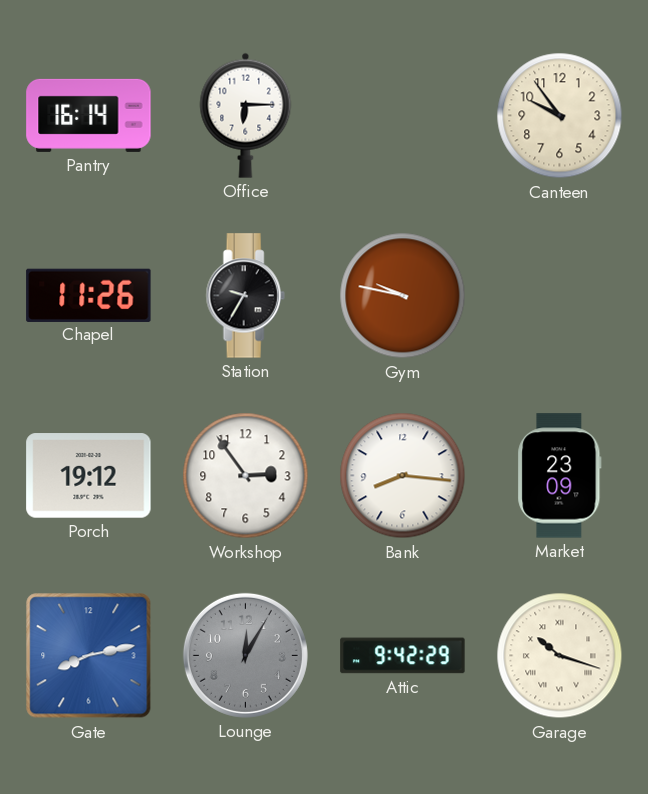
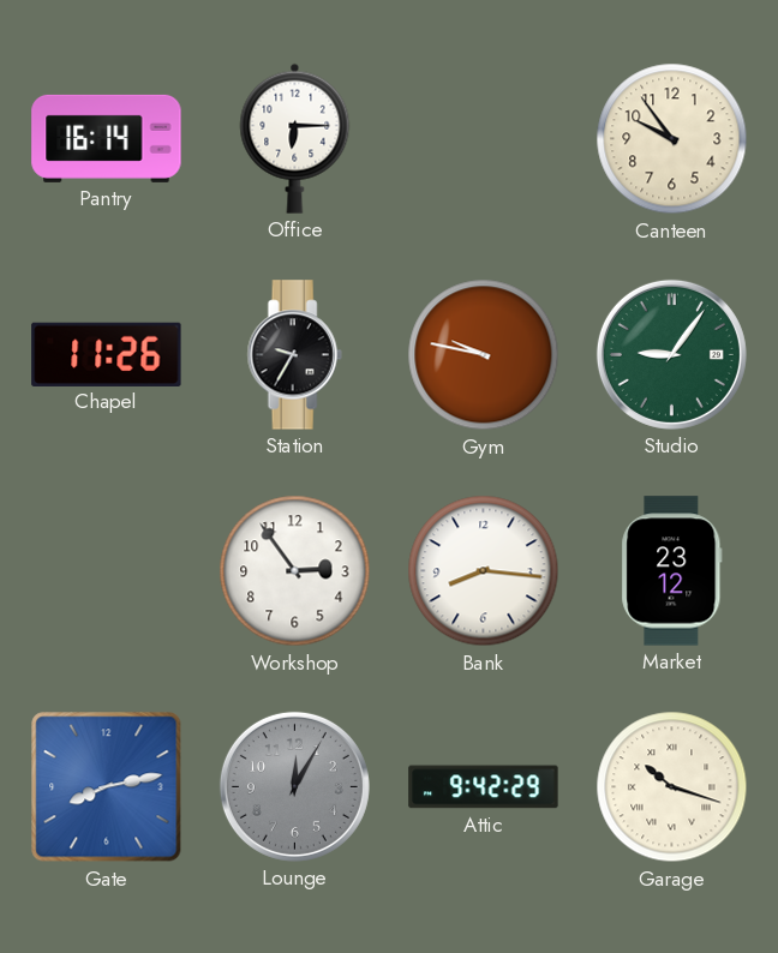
Studio: none -> 9:06 (671, 354)
Porch: 19:12 -> none (89, 476)
Market: 23:09 -> 23:12 (672, 571)
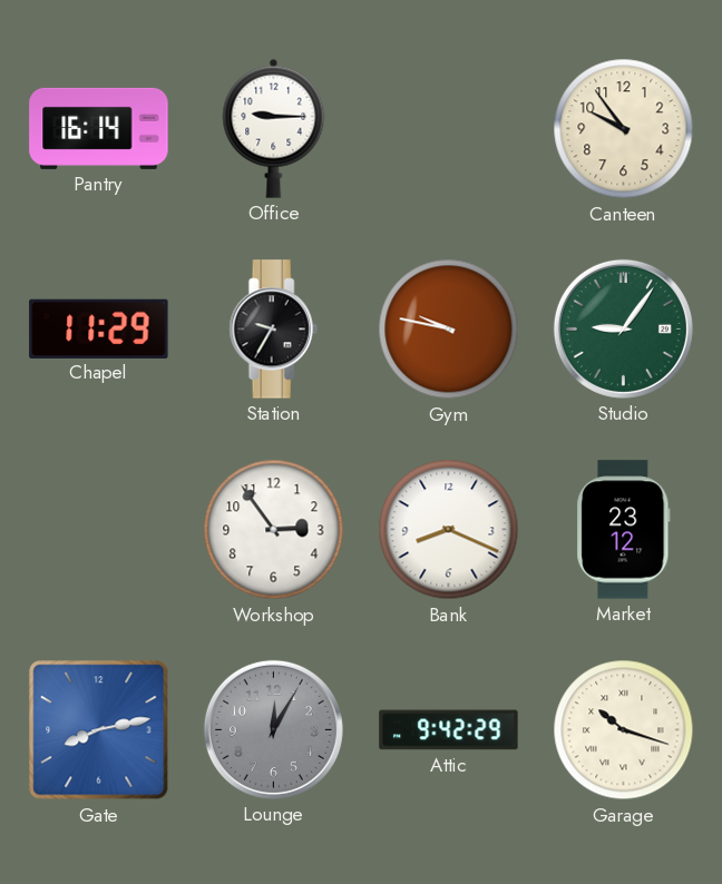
Office: 6:15 -> 9:15 (274, 128)
Chapel: 11:26 -> 11:29 (99, 328)
Bank: 8:16 -> 8:19 (449, 530)
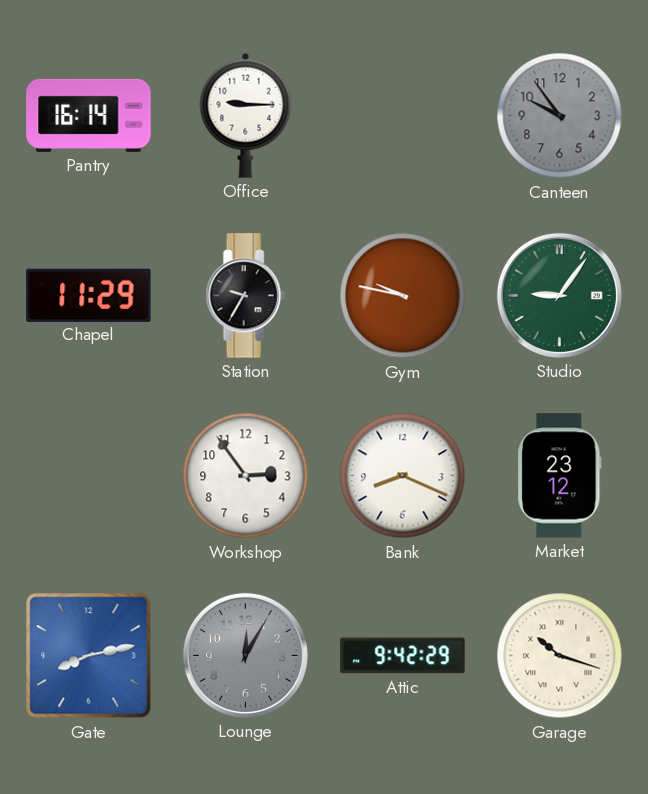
Canteen dial: cream -> grey (560, 116)
